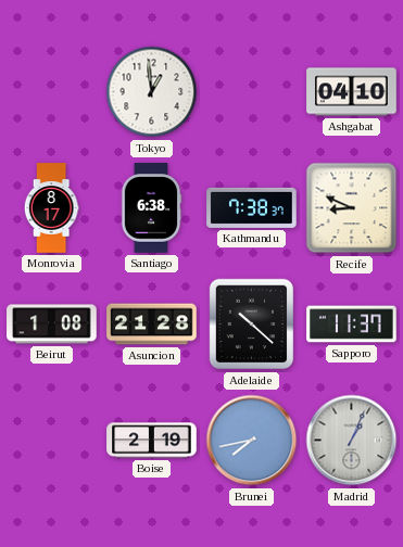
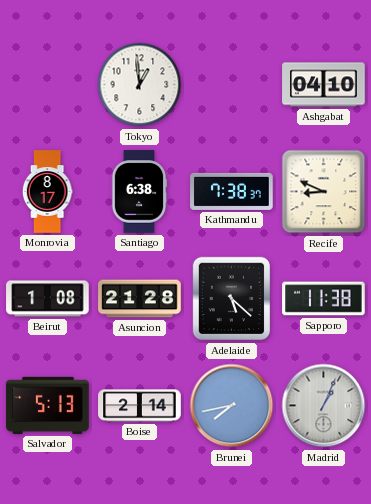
Adelaide: 10:22 -> 5:22 (232, 299)
Sapporo: 11:37 -> 11:38 (324, 299)
Salvador: none -> 5:13 (48, 405)
Boise: 2:19 -> 2:14 (140, 406)
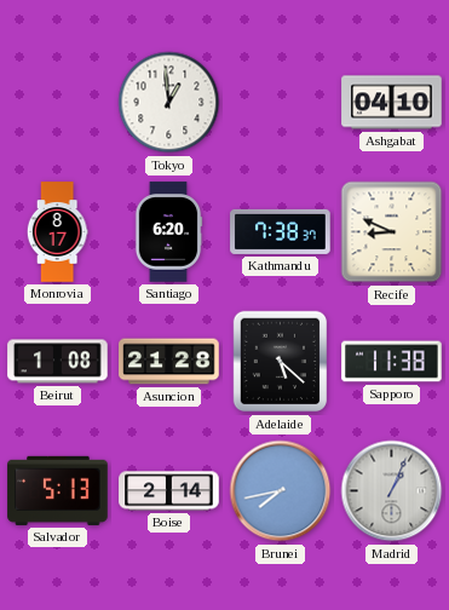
Santiago: 6:38 -> 6:20 (168, 232)
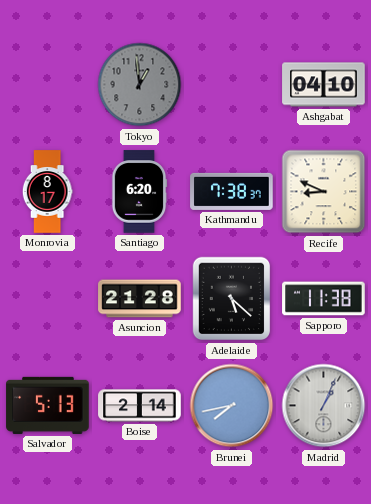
Tokyo dial: white -> grey (140, 85)
Beirut: 1:08 -> none (58, 362)
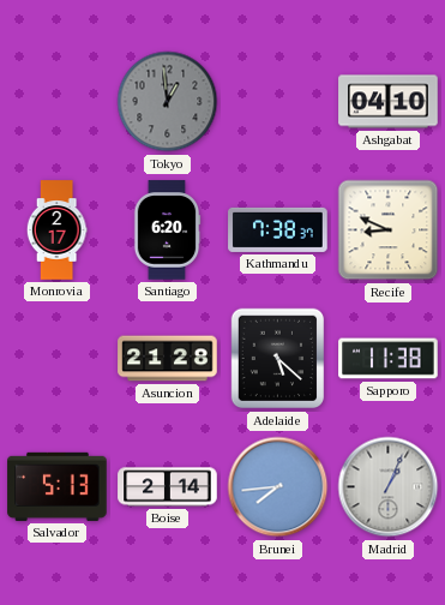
Monrovia: 8:17 -> 2:17 (56, 230)
Brunei: 7:43 -> 7:44 (278, 487)
